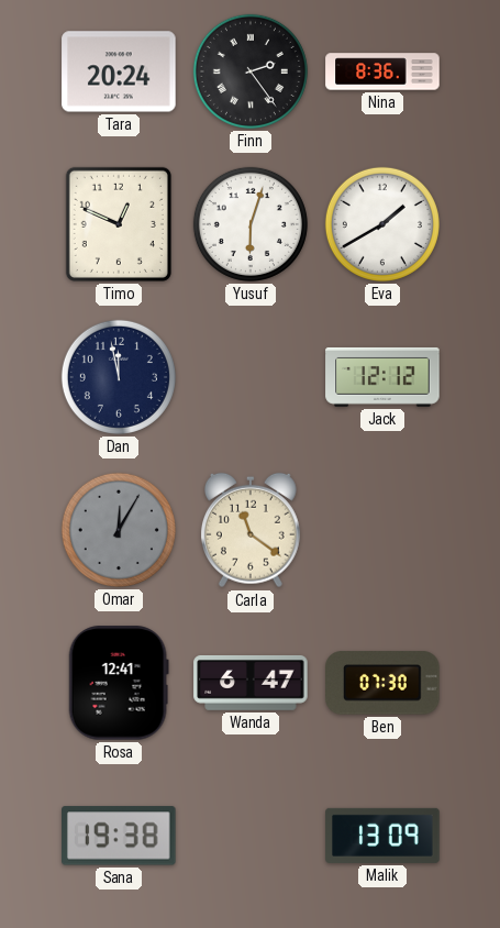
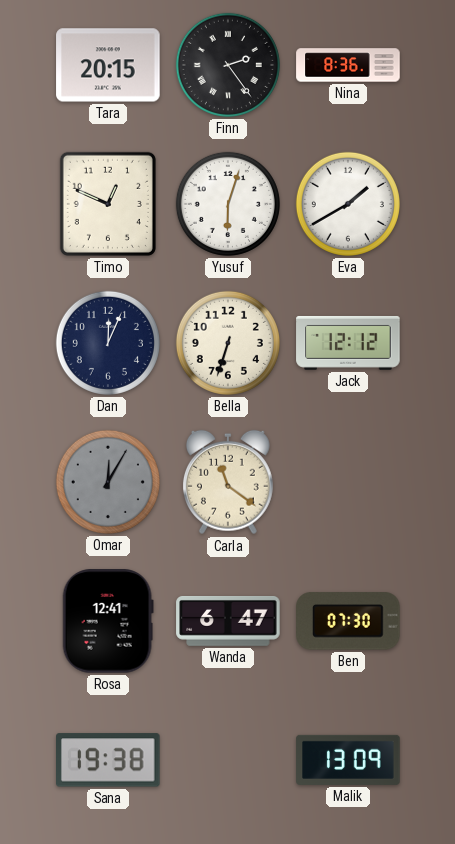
Tara: 20:24 -> 20:15 (108, 65)
Dan: 11:58 -> 12:04 (108, 343)
Bella: none -> 6:33 (228, 343)
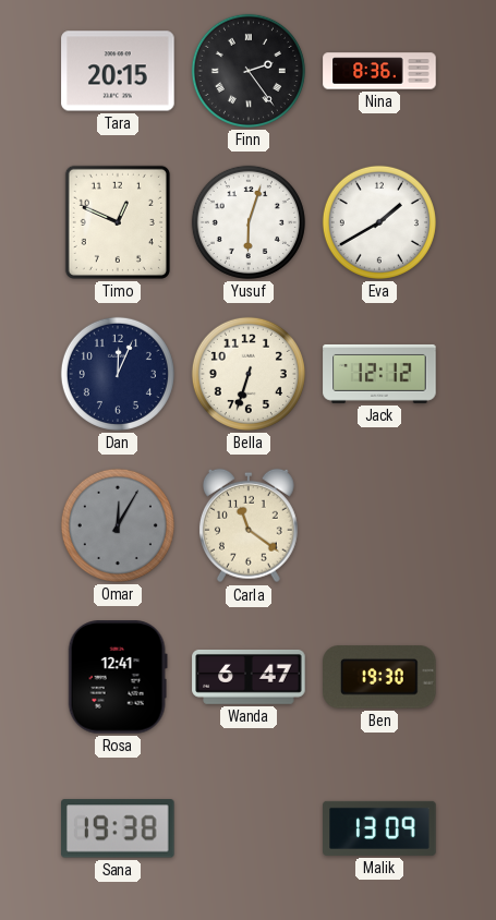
Ben: 07:30 -> 19:30 (379, 677)
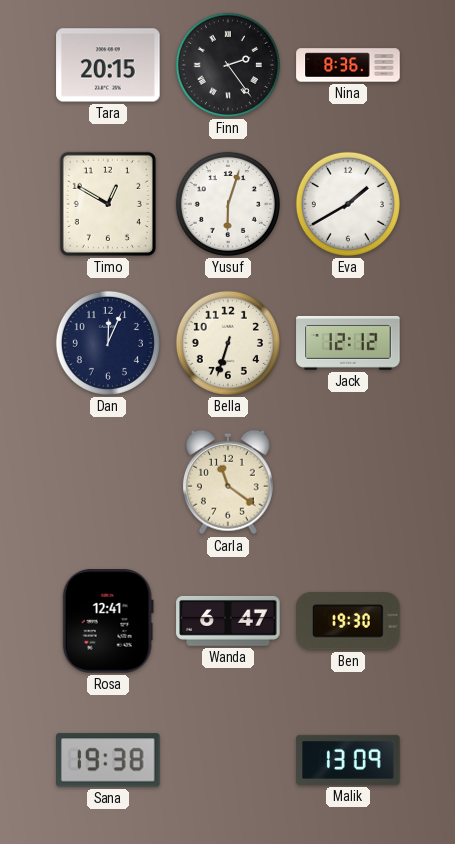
Timo: 12:49 -> 12:50 (108, 204)
Omar: 12:05 -> none (118, 525)
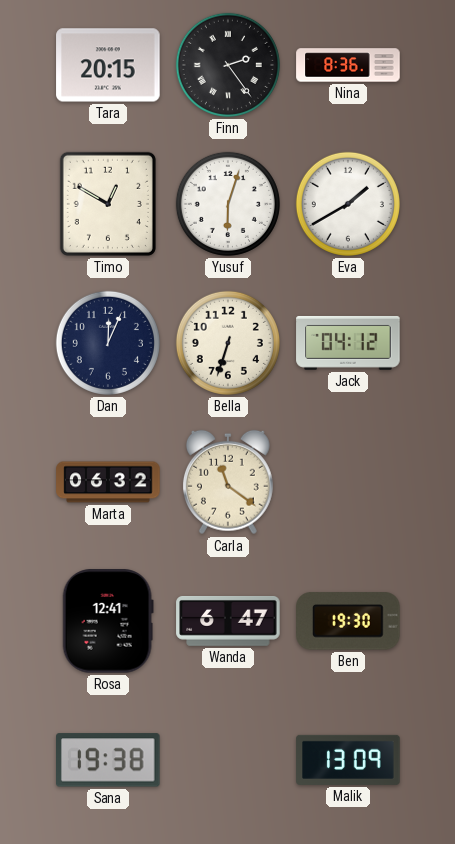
Jack: 12:12 -> 04:12 (348, 343)
Marta: none -> 06:32 (108, 482)
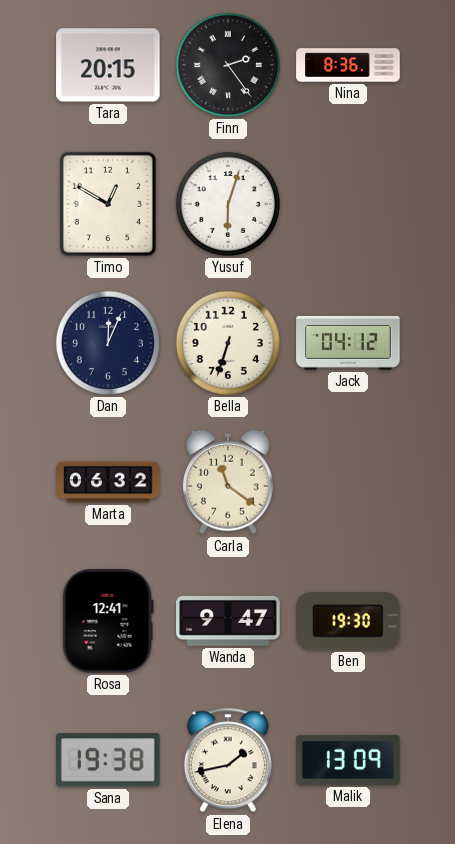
Eva: 1:40 -> none (348, 204)
Wanda: 6:47 -> 9:47 (228, 621)
Elena: none -> 1:43 (228, 760)
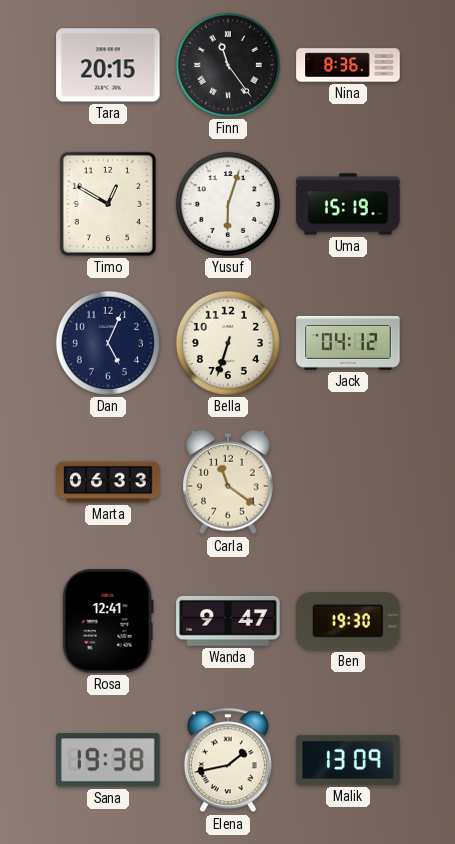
Finn: 2:24 -> 11:24 (228, 65)
Uma: none -> 15:19 (348, 204)
Dan: 12:04 -> 5:04 (108, 343)
Marta: 06:32 -> 06:33 (108, 482)
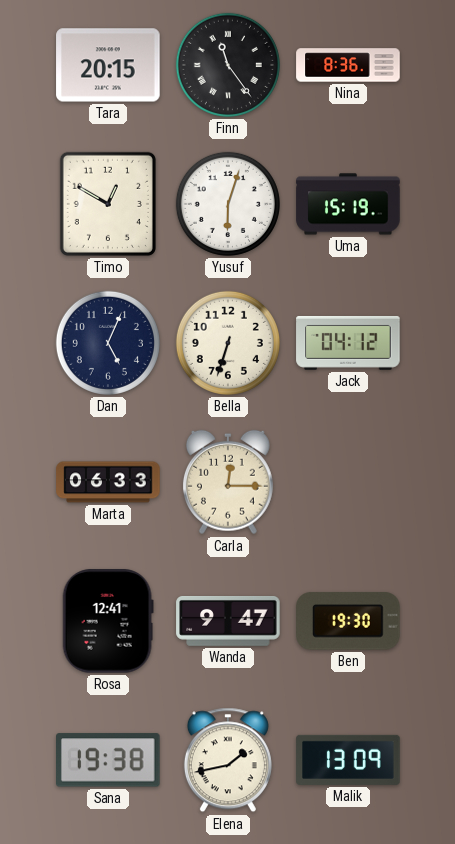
Carla: 11:21 -> 12:15 (228, 482)
